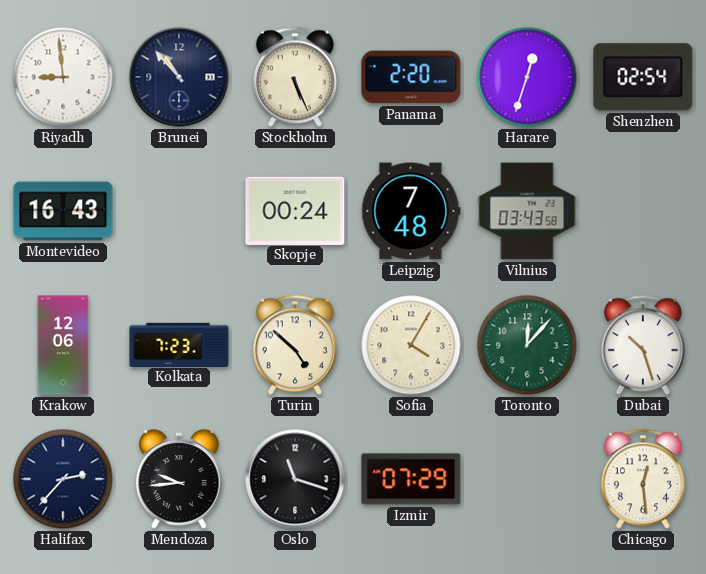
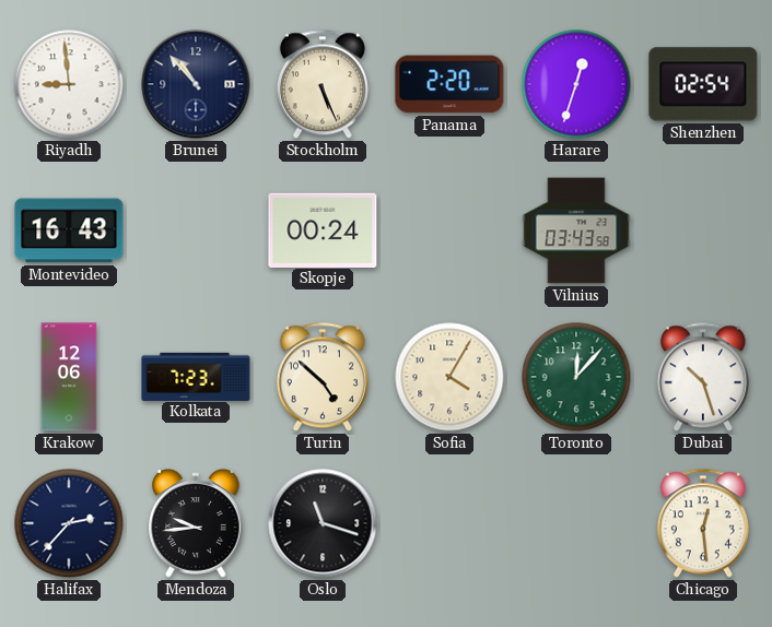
Leipzig: 7:48 -> none (411, 211)
Izmir: 07:29 -> none (411, 479)
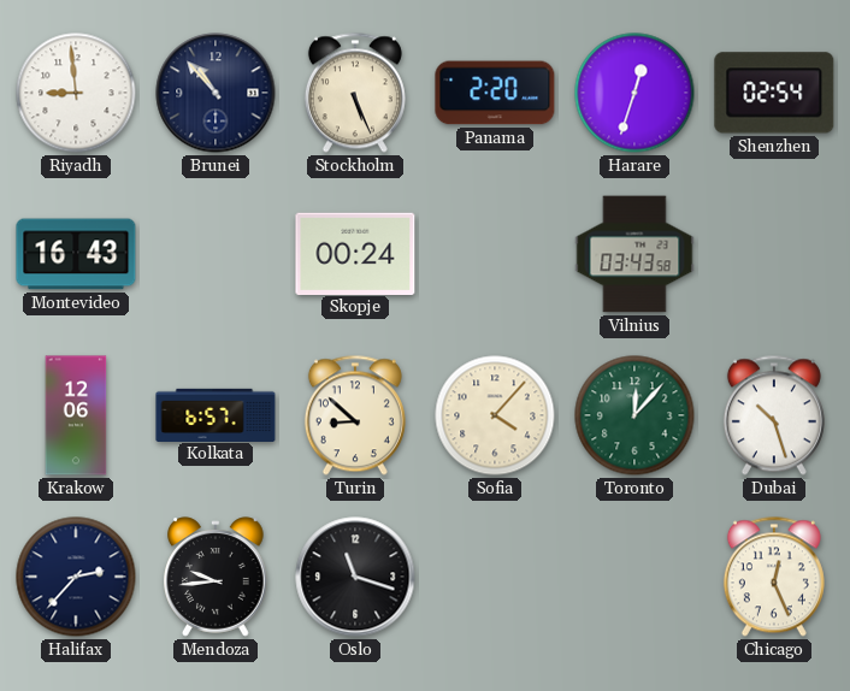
Kolkata: 7:23 -> 6:57 (216, 414)
Turin: 4:52 -> 8:52 (355, 415)
Sofia: 4:05 -> 4:07 (495, 415)
Chicago: 12:29 -> 12:26 (774, 577)
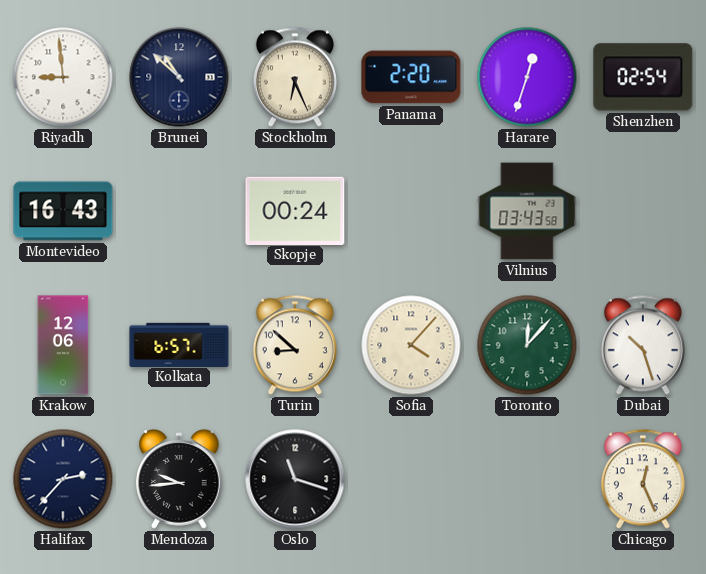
Brunei: 10:53 -> 10:52 (179, 77)
Stockholm: 5:26 -> 6:26 (295, 77)
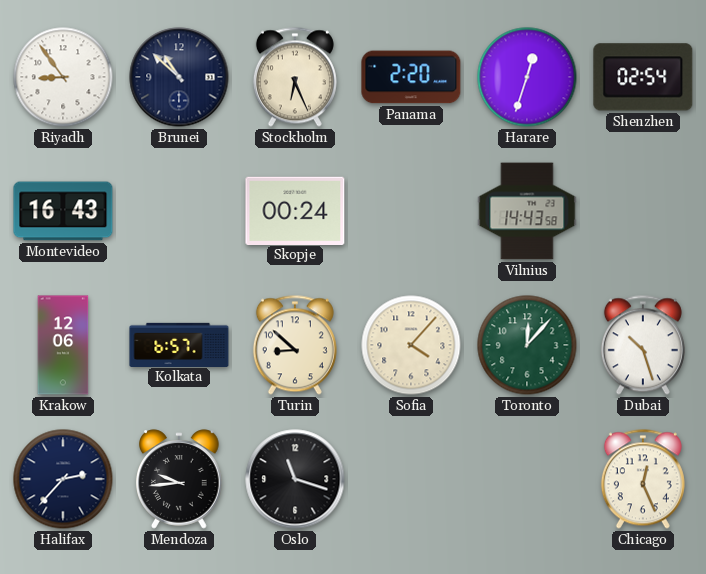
Riyadh: 8:59 -> 8:54 (63, 77)
Vilnius: 03:43 -> 14:43 (527, 211)
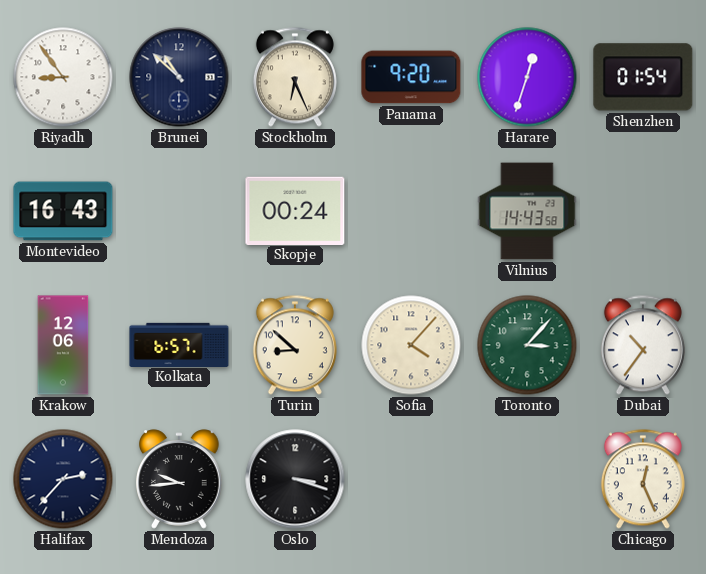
Panama: 2:20 -> 9:20 (411, 77)
Shenzhen: 02:54 -> 01:54 (643, 77)
Toronto: 12:07 -> 3:07 (527, 345)
Dubai: 10:27 -> 10:36 (643, 345)
Oslo: 11:18 -> 3:18 (295, 479)
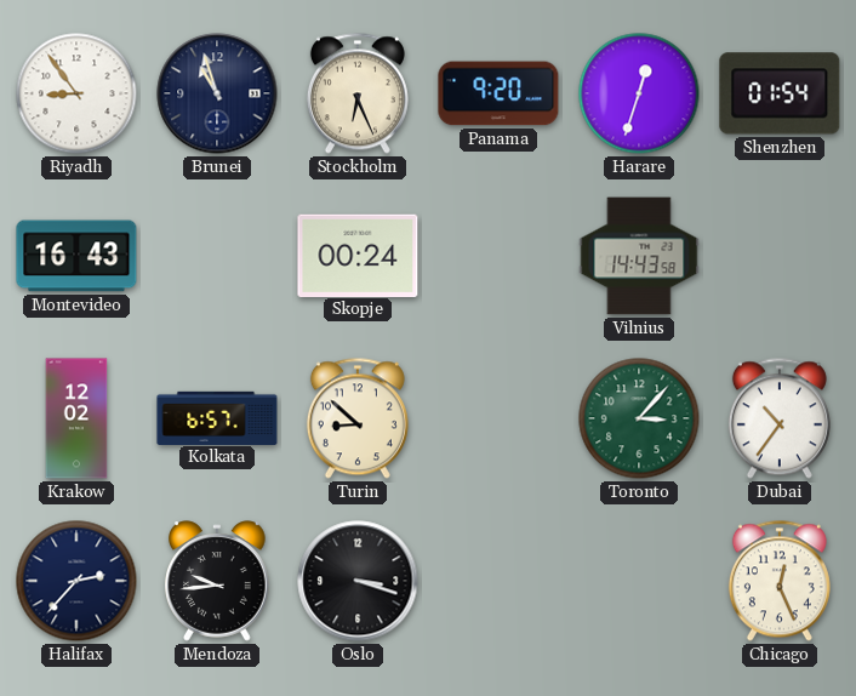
Brunei: 10:52 -> 10:57 (217, 93)
Krakow: 12:06 -> 12:02 (76, 418)
Sofia: 4:07 -> none (411, 345)
